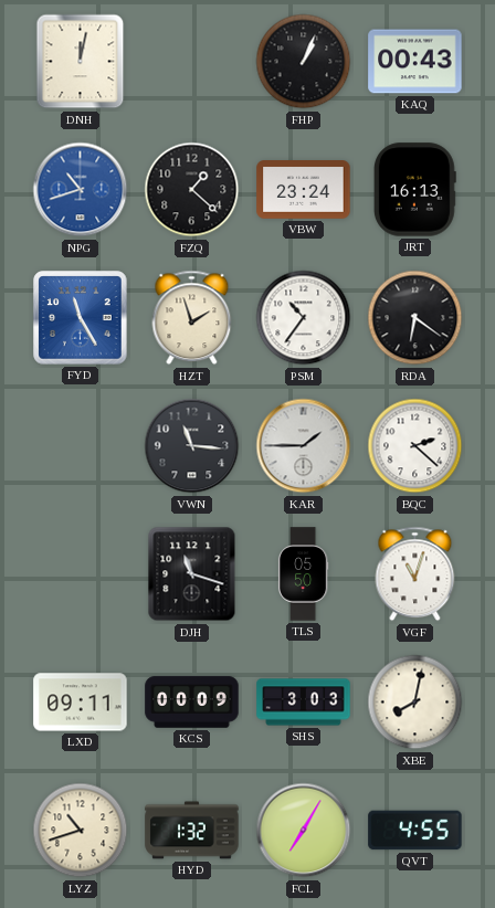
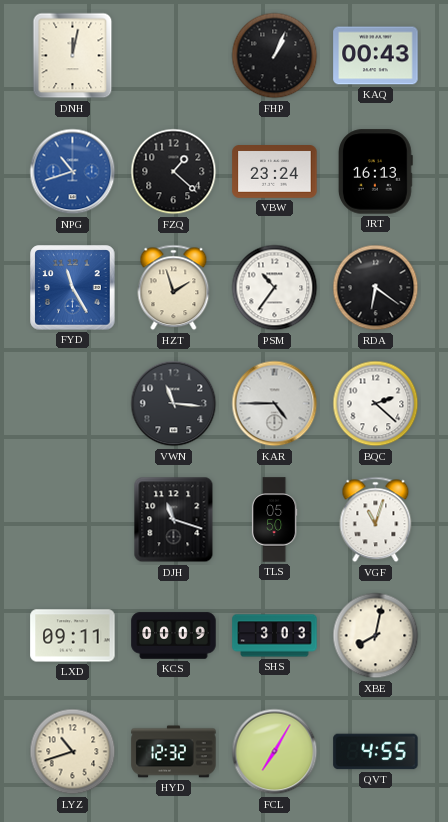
KAR: 1:45 -> 4:45 (275, 404)
HYD: 1:32 -> 12:32 (174, 752)
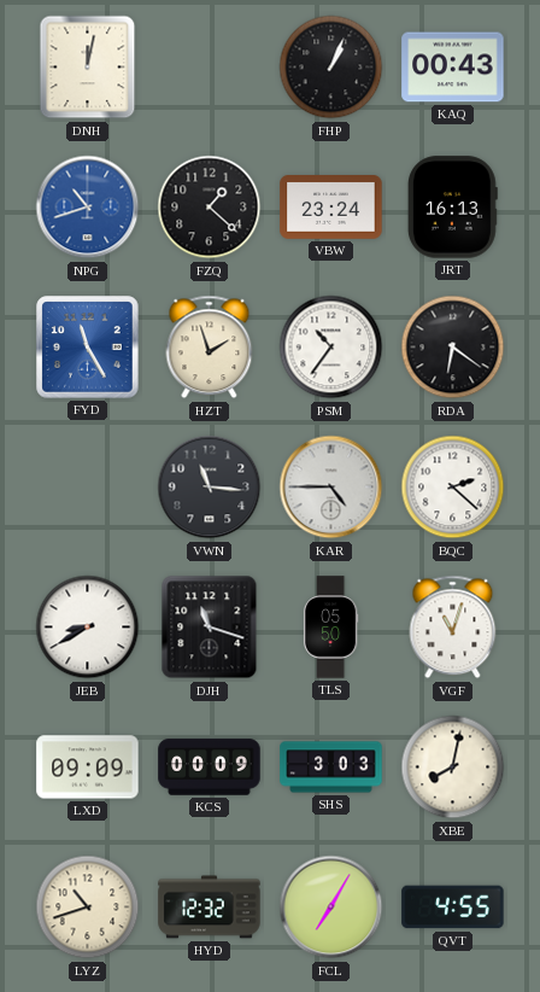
JEB: none -> 8:40 (88, 628)
LXD: 09:11 -> 09:09 (88, 768)
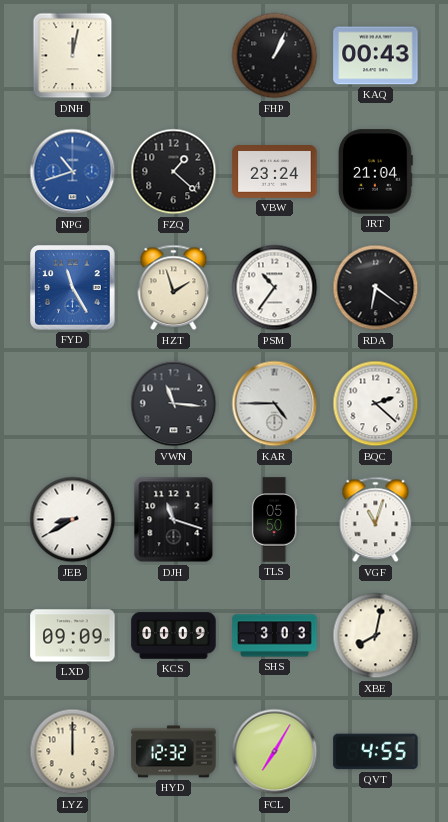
JRT: 16:13 -> 21:04 (375, 172)
LYZ: 10:42 -> 12:00 (73, 752)
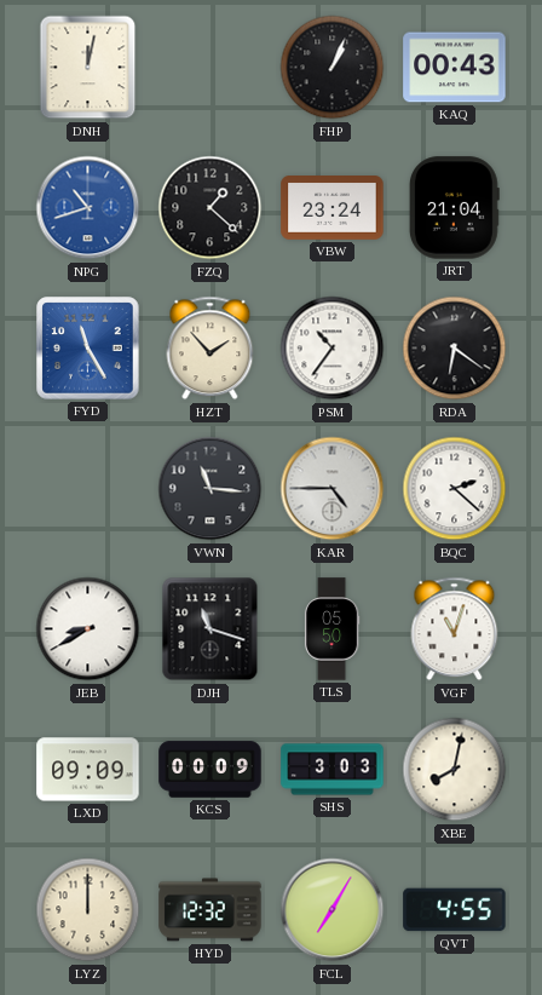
HZT: 1:57 -> 1:53 (211, 349)
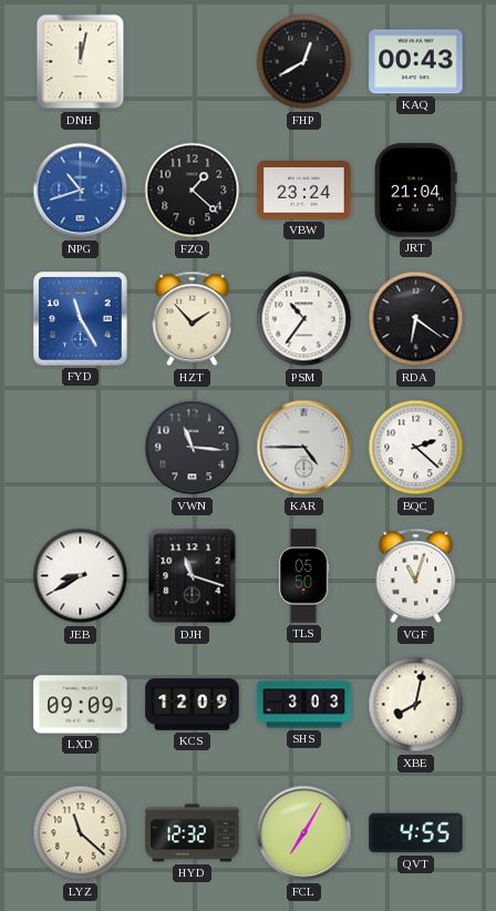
FHP: 1:04 -> 12:40 (304, 62)
KCS: 00:09 -> 12:09 (193, 705)
LYZ: 12:00 -> 11:22 (81, 833)
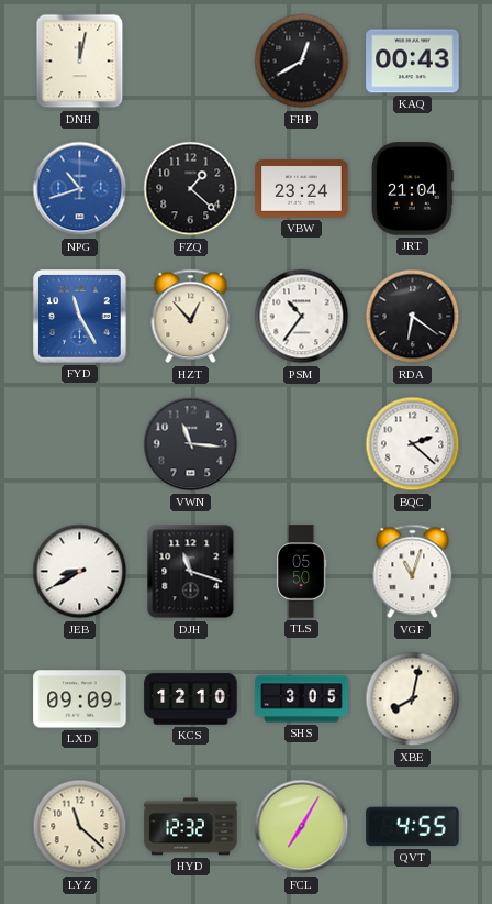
HZT: 1:53 -> 12:53 (191, 317)
KAR: 4:45 -> none (304, 448)
KCS: 12:09 -> 12:10 (191, 699)
SHS: 3:03 -> 3:05 (302, 699)
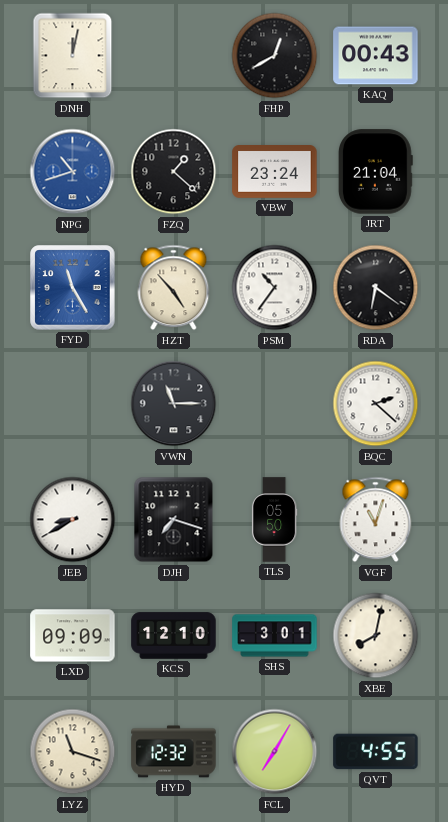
HZT: 12:53 -> 4:53 (174, 288)
VWN: 11:16 -> 11:15 (174, 404)
DJH: 11:18 -> 7:18 (174, 520)
SHS: 3:05 -> 3:01 (275, 636)
LYZ: 11:22 -> 11:18 (73, 752)
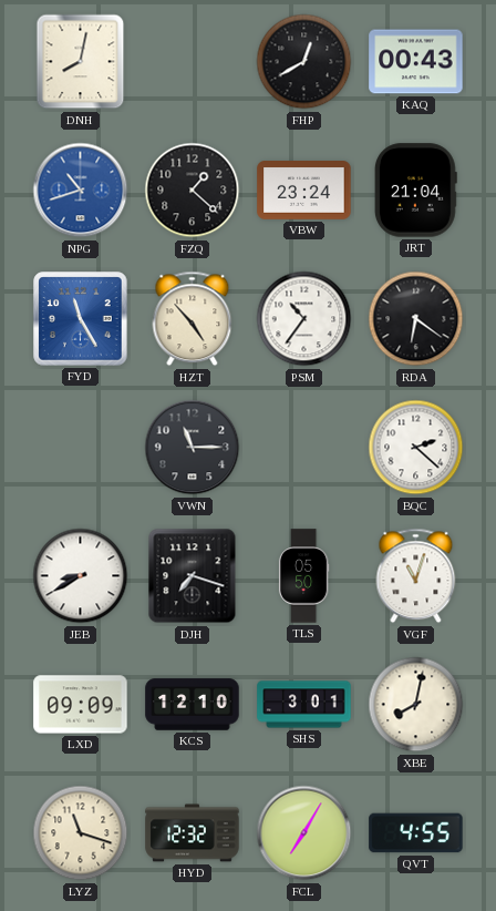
DNH: 12:02 -> 8:02 (81, 62)
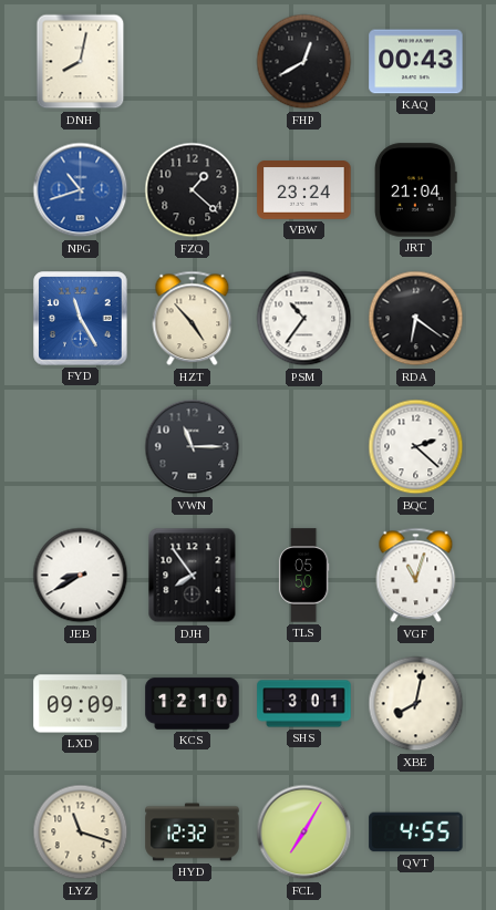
DJH: 7:18 -> 7:54 (193, 576)
